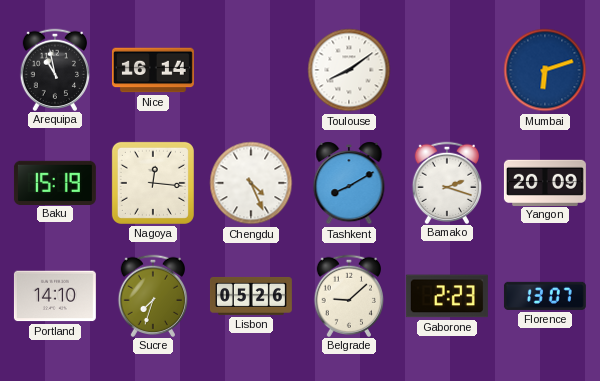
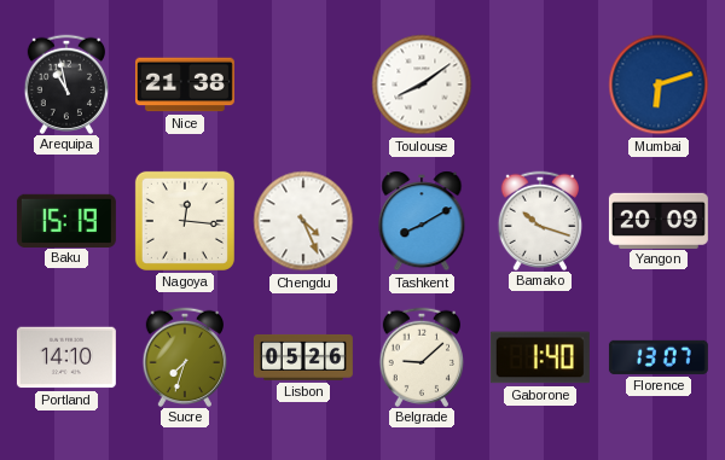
Nice: 16:14 -> 21:38 (185, 85)
Bamako: 2:18 -> 10:18 (539, 220)
Gaborone: 2:23 -> 1:40 (540, 357)
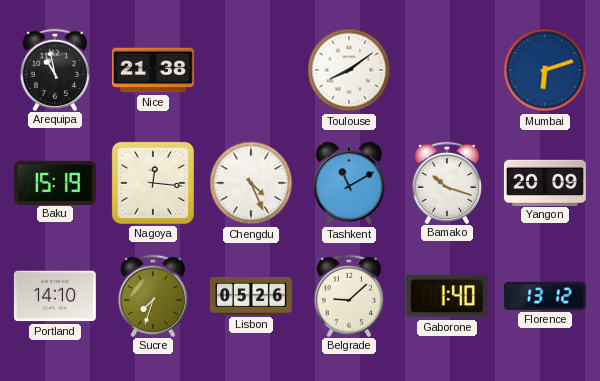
Tashkent: 8:10 -> 11:10 (349, 183)
Florence: 13:07 -> 13:12 (545, 296)
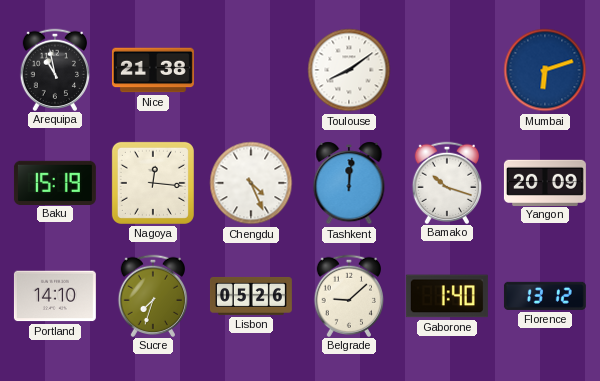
Tashkent: 11:10 -> 12:01 (349, 183)
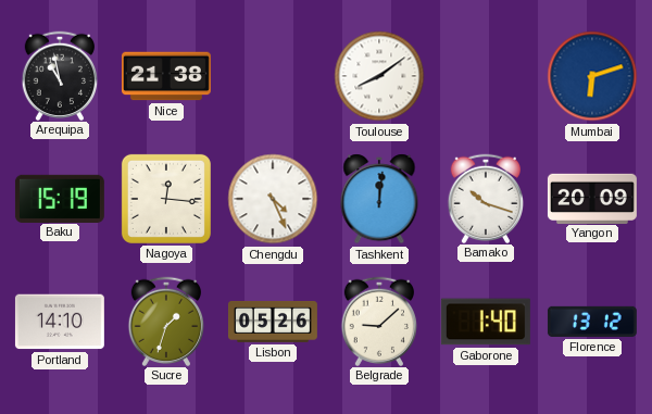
Sucre: 7:33 -> 1:33 (165, 321)
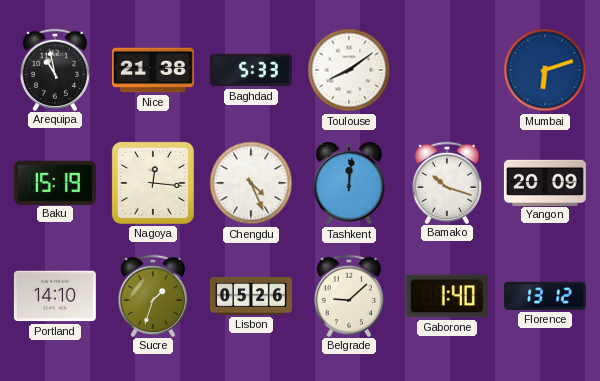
Baghdad: none -> 5:33 (251, 70)
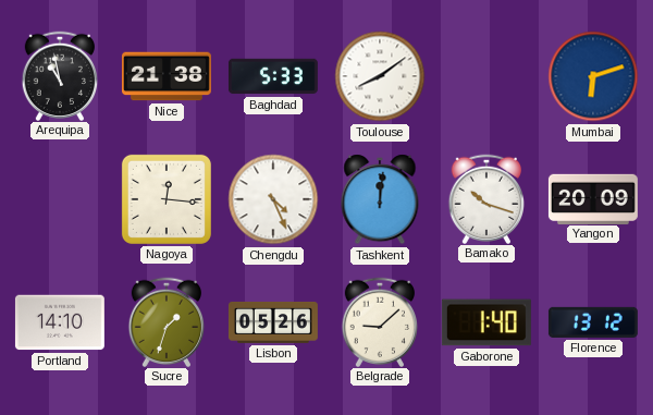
Baku: 15:19 -> none (55, 182)
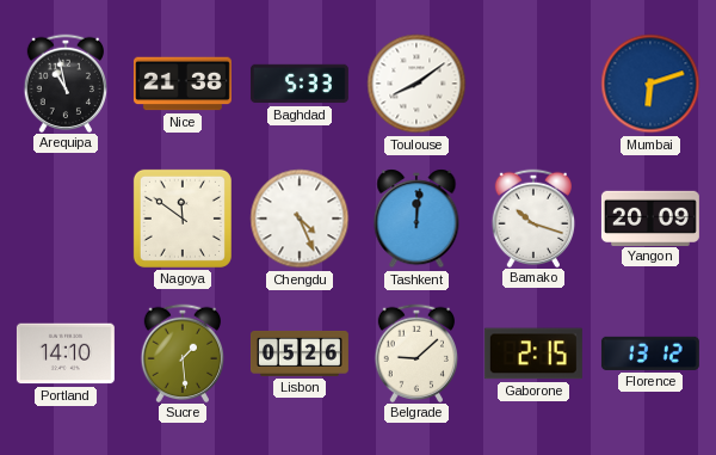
Nagoya: 12:16 -> 11:51 (183, 219)
Sucre: 1:33 -> 1:29 (181, 352)
Gaborone: 1:40 -> 2:15 (533, 353)
